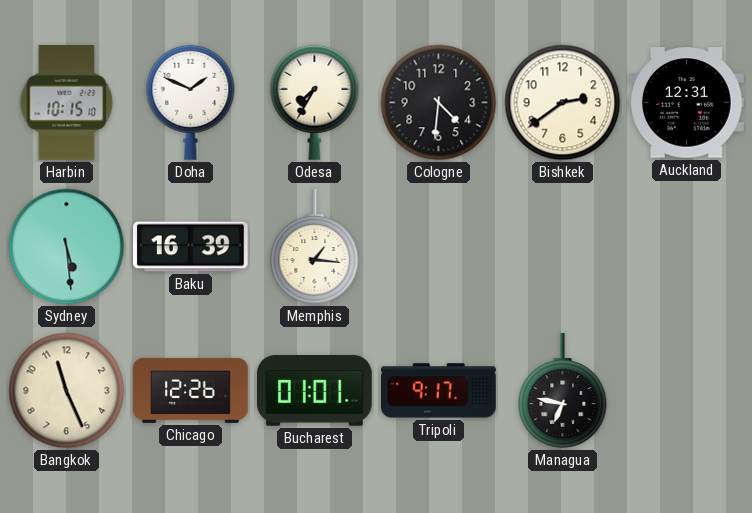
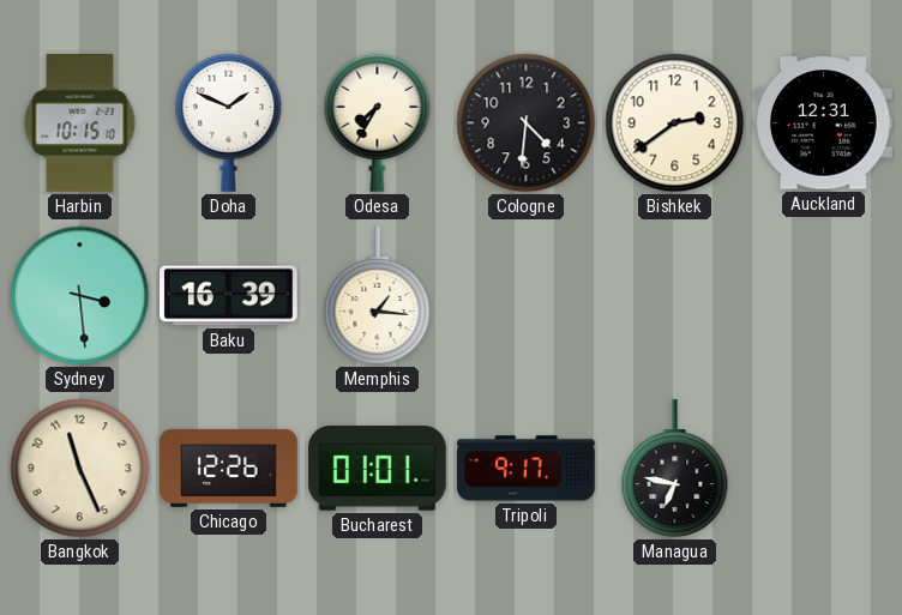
Sydney: 5:29 -> 3:29 (80, 296)
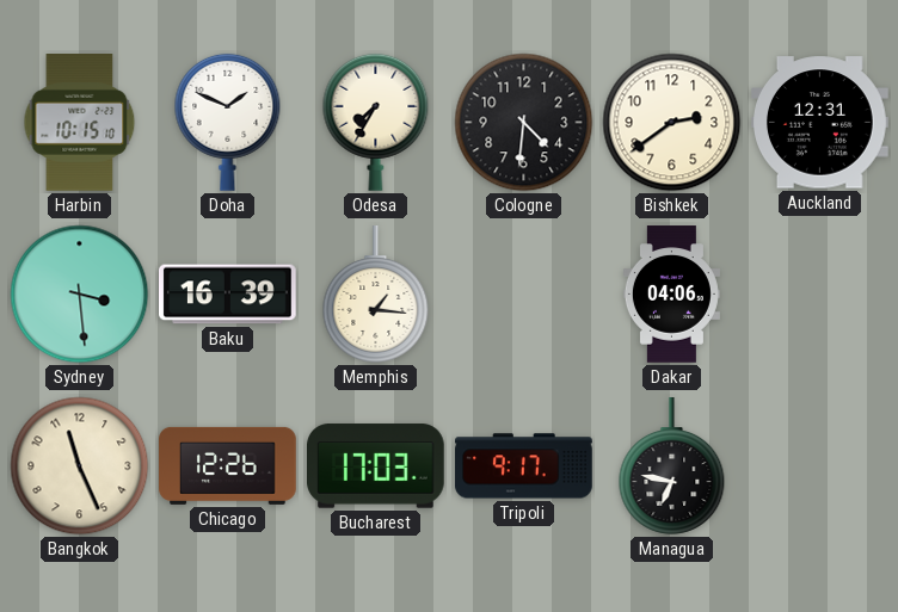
Dakar: none -> 04:06 (671, 295)
Bucharest: 01:01 -> 17:03 (376, 466)
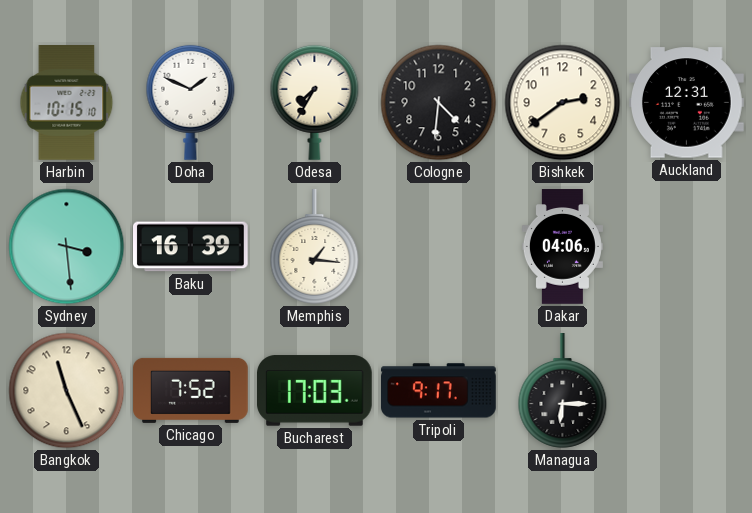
Chicago: 12:26 -> 7:52 (191, 390)
Managua: 6:47 -> 6:15 (563, 391)
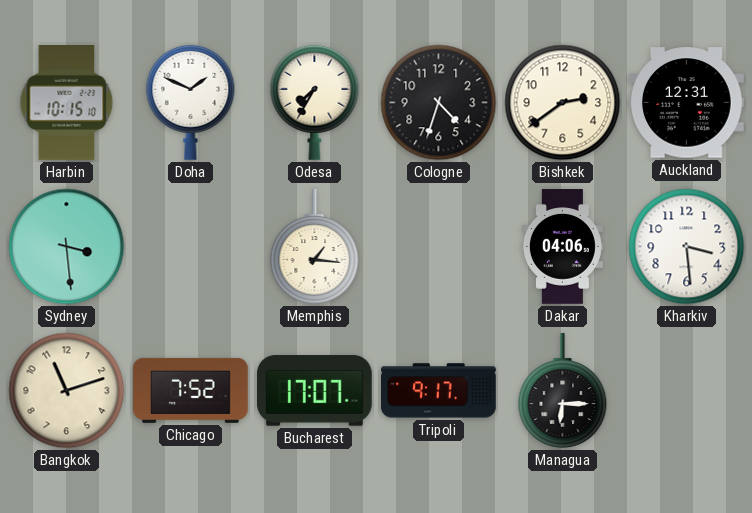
Cologne: 4:31 -> 4:33 (439, 103)
Baku: 16:39 -> none (191, 247)
Kharkiv: none -> 3:29 (687, 247)
Bangkok: 11:26 -> 11:12 (67, 391)
Bucharest: 17:03 -> 17:07 (315, 391)
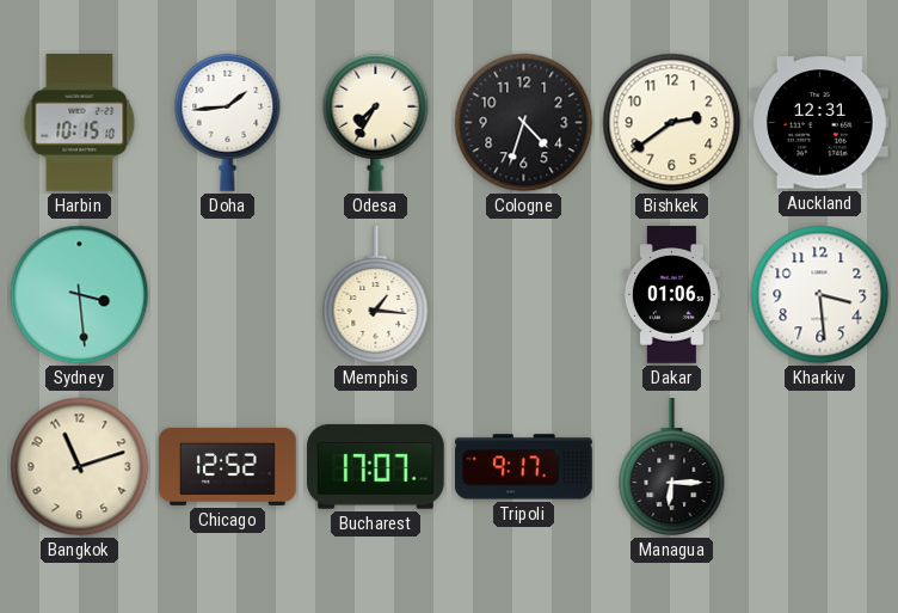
Doha: 1:49 -> 1:44 (228, 122)
Dakar: 04:06 -> 01:06 (671, 295)
Chicago: 7:52 -> 12:52 (228, 466)
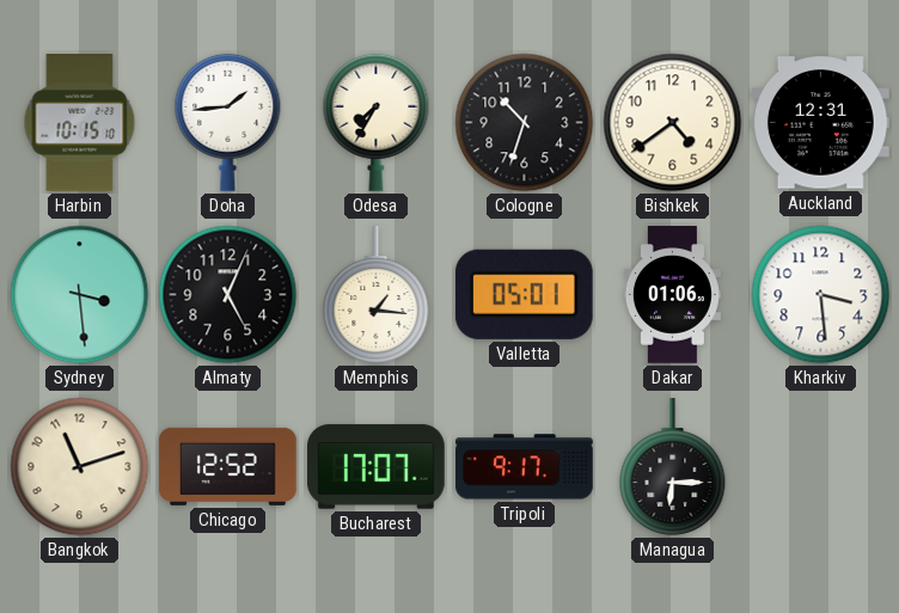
Cologne: 4:33 -> 10:33 (525, 123)
Bishkek: 2:39 -> 4:39 (673, 123)
Almaty: none -> 5:04 (228, 295)
Valletta: none -> 05:01 (524, 294)
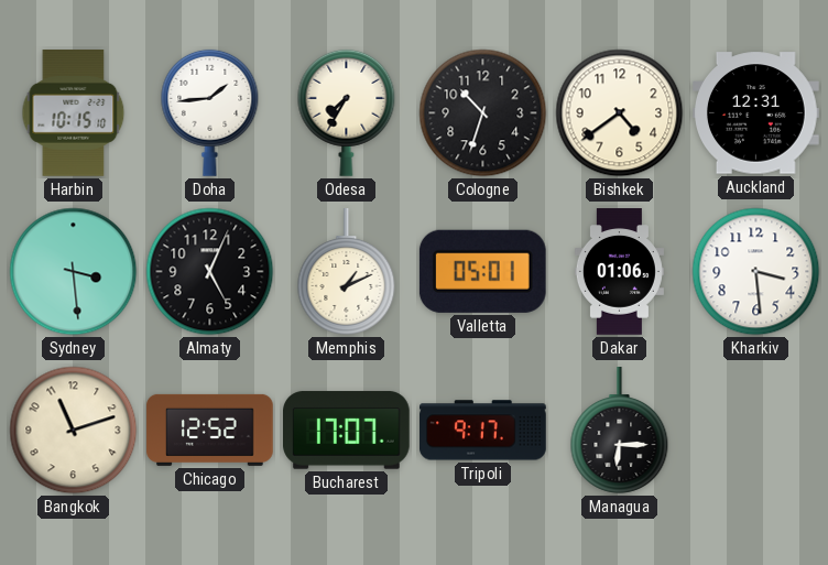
Memphis: 1:16 -> 1:11 (347, 272)
